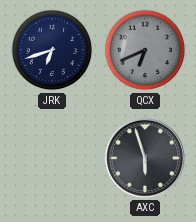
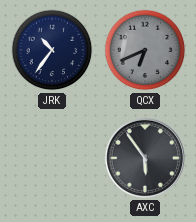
JRK: 6:42 -> 10:36 (52, 50)
AXC: 5:57 -> 5:54 (145, 158)
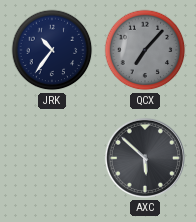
QCX: 6:41 -> 7:07 (145, 50)
AXC: 5:54 -> 5:52 (145, 158)
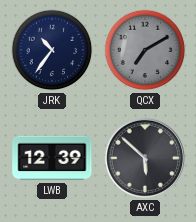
QCX: 7:07 -> 7:10 (145, 50)
LWB: none -> 12:39 (52, 158)
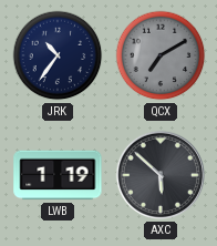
LWB: 12:39 -> 1:19 (58, 175)
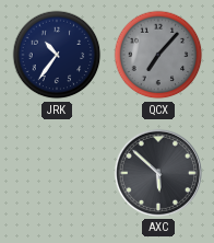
QCX: 7:10 -> 7:07 (158, 55)
LWB: 1:19 -> none (58, 175)
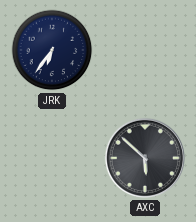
JRK: 10:36 -> 6:36 (52, 50)
QCX: 7:07 -> none (158, 55)
